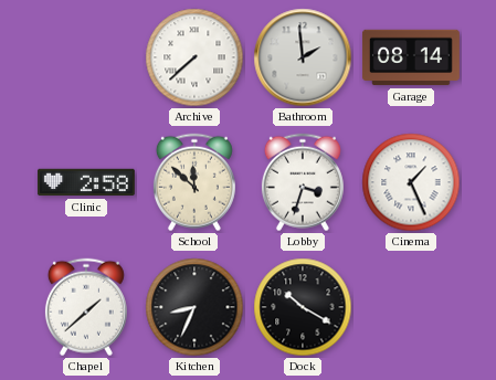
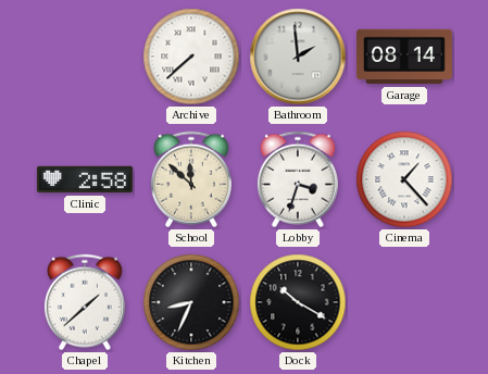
Cinema: 1:26 -> 1:23 (404, 179)
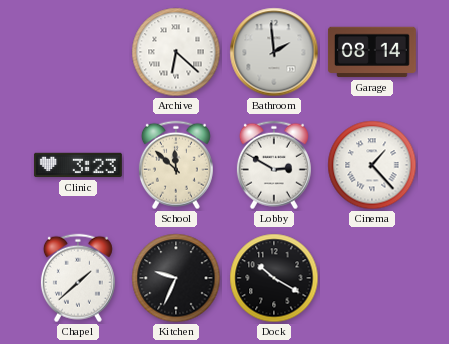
Archive: 7:38 -> 6:22 (176, 52)
Clinic: 2:58 -> 3:23 (78, 165)
Lobby: 3:33 -> 2:50 (274, 165)
Kitchen: 8:34 -> 9:34 (176, 278)
